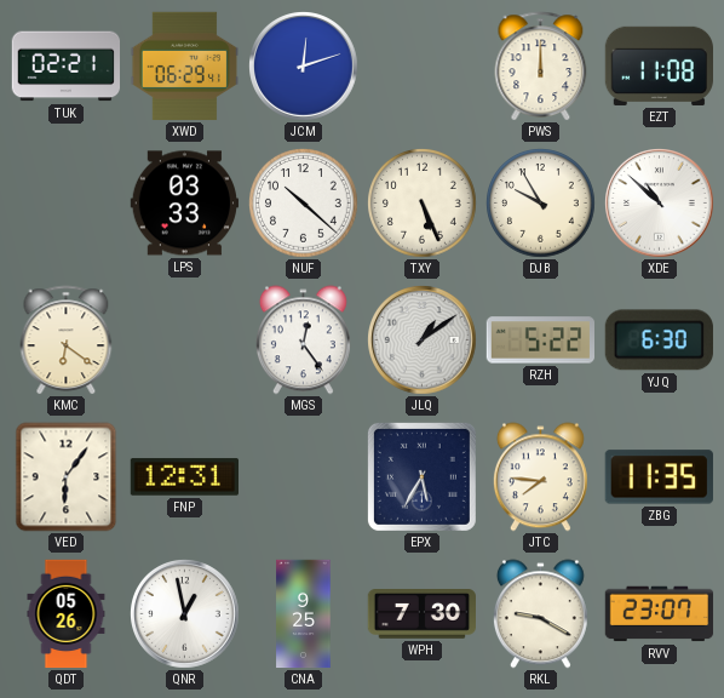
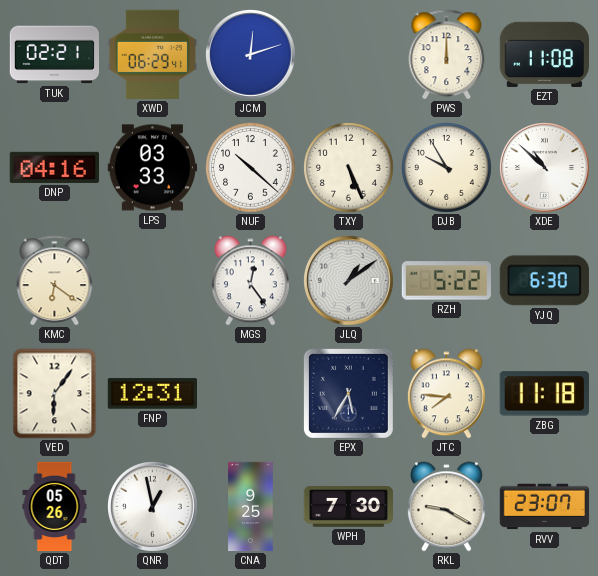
DNP: none -> 04:16 (54, 167)
ZBG: 11:35 -> 11:18 (544, 394)
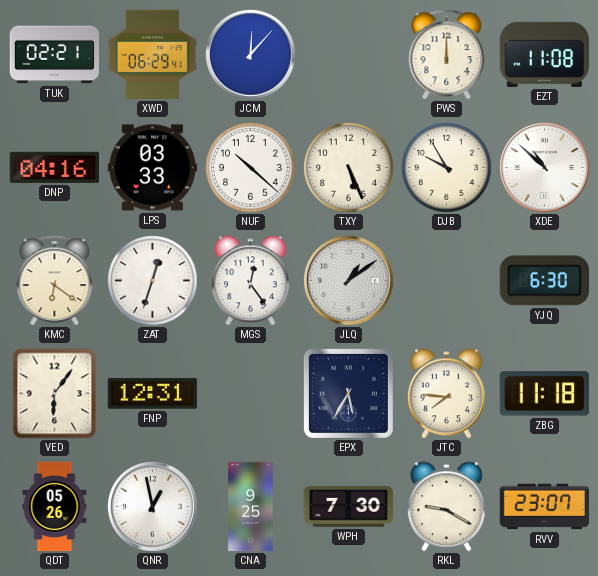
JCM: 12:12 -> 12:07 (251, 55)
ZAT: none -> 12:33 (153, 281)
RZH: 5:22 -> none (446, 281)
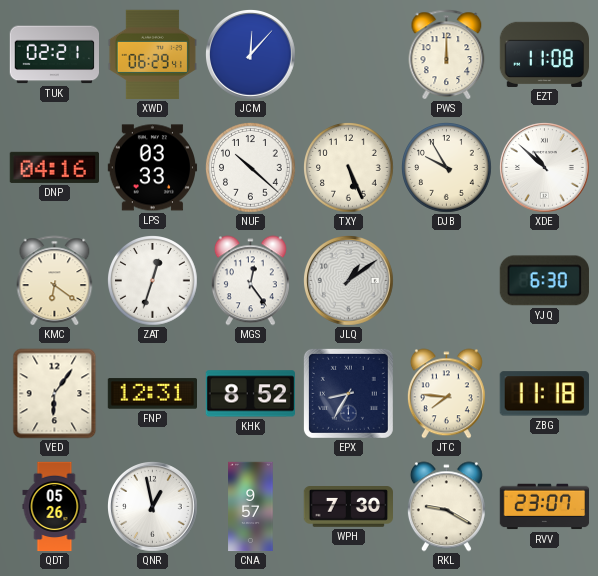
KHK: none -> 8:52 (250, 394)
EPX: 5:35 -> 8:35 (348, 393)
CNA: 9:25 -> 9:57 (251, 507)
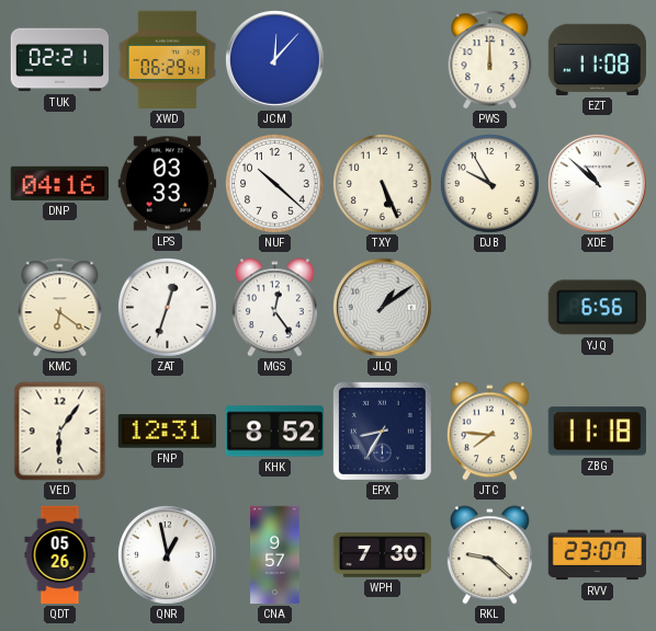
YJQ: 6:30 -> 6:56 (597, 308)
RKL: 9:20 -> 9:22 (489, 555)
